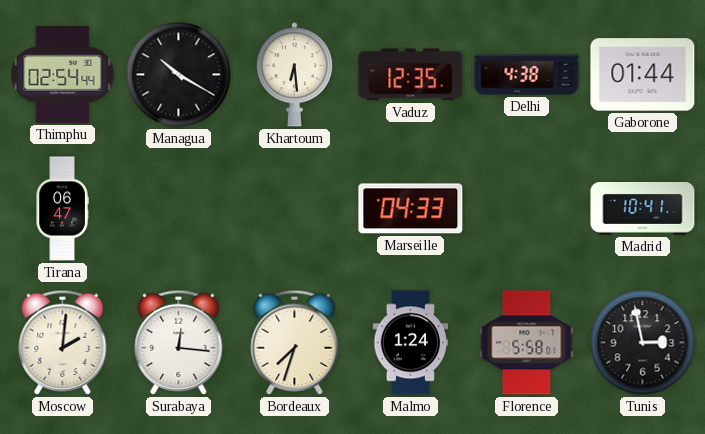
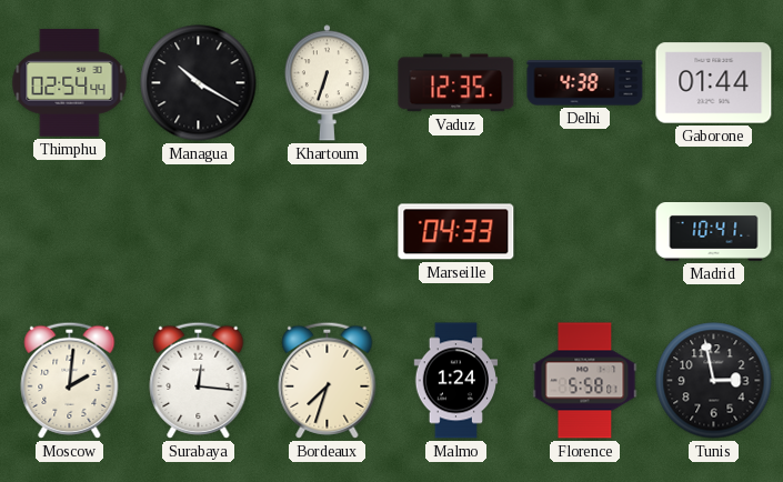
Khartoum: 6:29 -> 6:33 (327, 83)
Tirana: 06:47 -> none (62, 209)
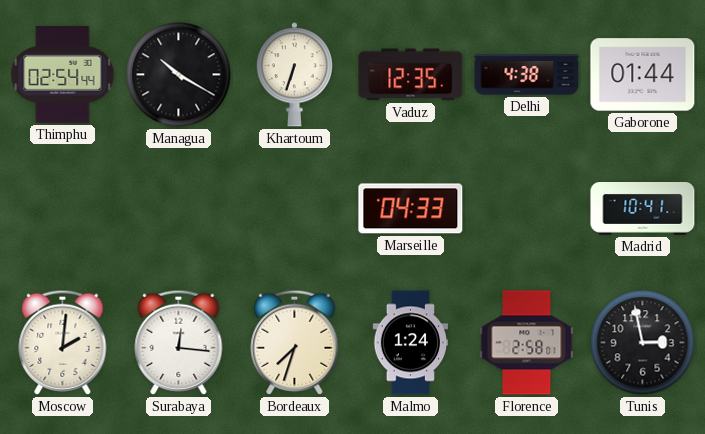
Florence: 5:58 -> 2:58 (527, 343)
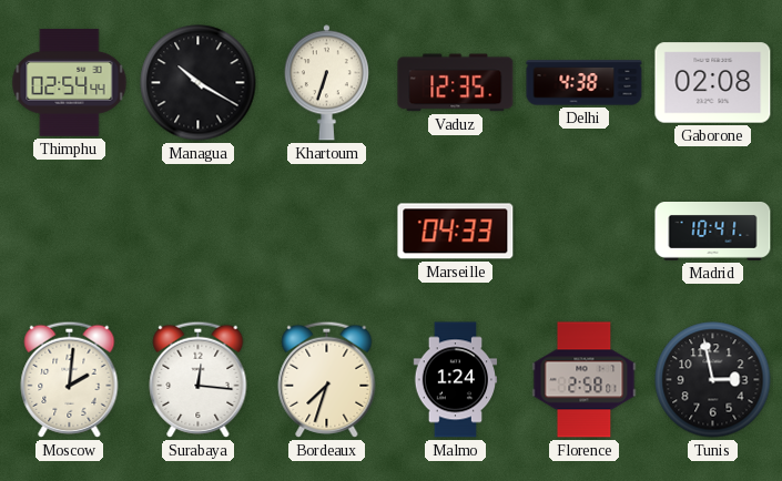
Gaborone: 01:44 -> 02:08 (713, 83)
